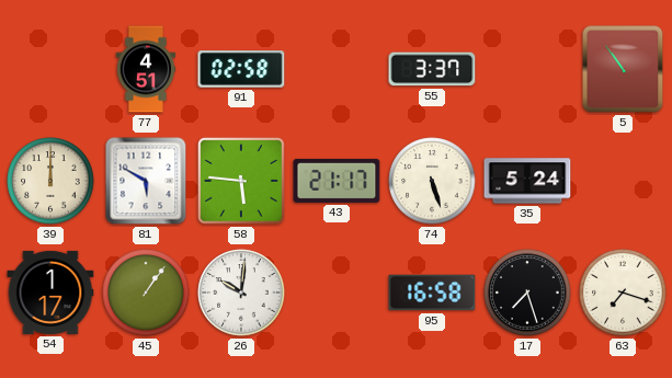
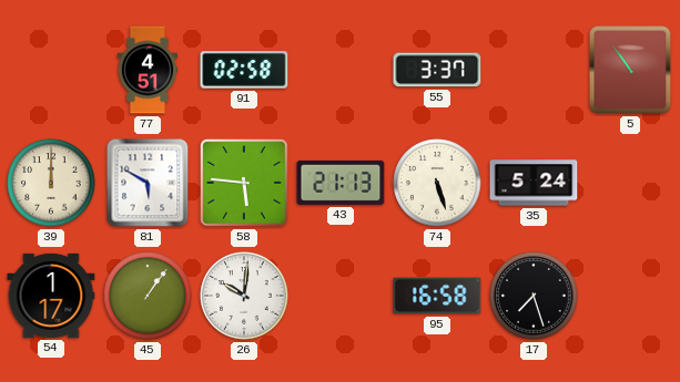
43: 21:17 -> 21:13 (341, 183)
63: 7:18 -> none (623, 293)
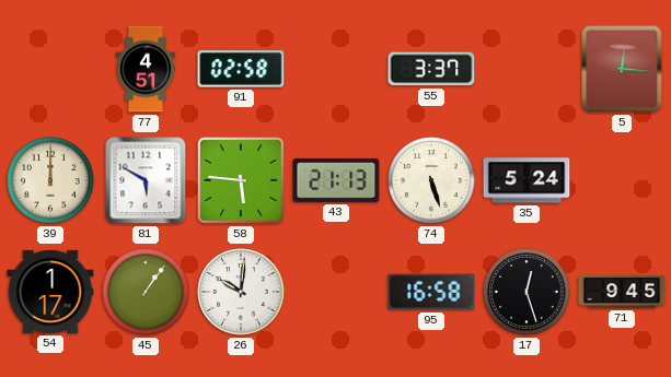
5: 10:54 -> 12:16 (622, 69)
17: 7:27 -> 12:27 (527, 292)
71: none -> 9:45 (622, 292)
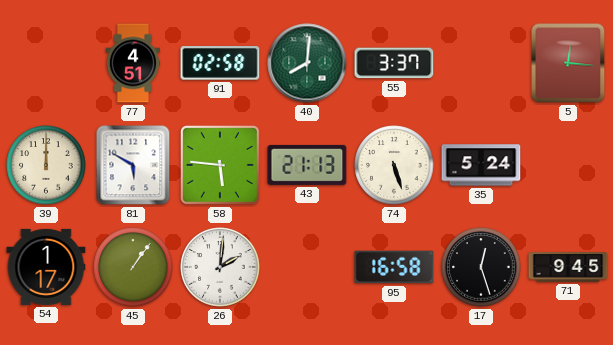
40: none -> 8:01 (307, 63)
26: 10:01 -> 2:01 (220, 267)
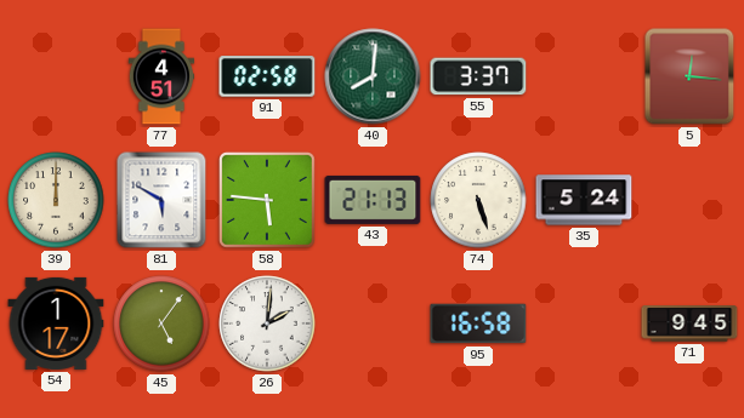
45: 1:06 -> 5:06 (161, 323)
17: 12:27 -> none (481, 267)
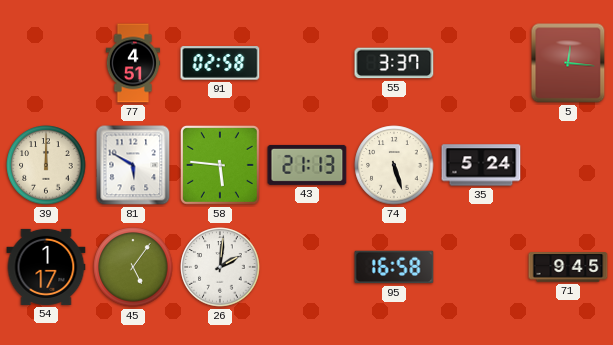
40: 8:01 -> none (373, 76)
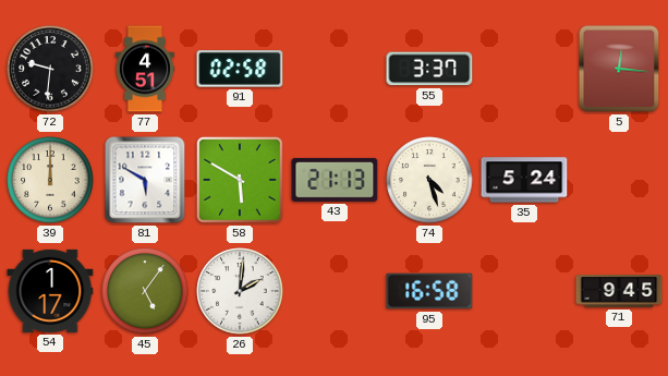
72: none -> 9:31 (50, 69)
58: 5:46 -> 5:50 (240, 180)
74: 5:27 -> 4:27 (429, 180)
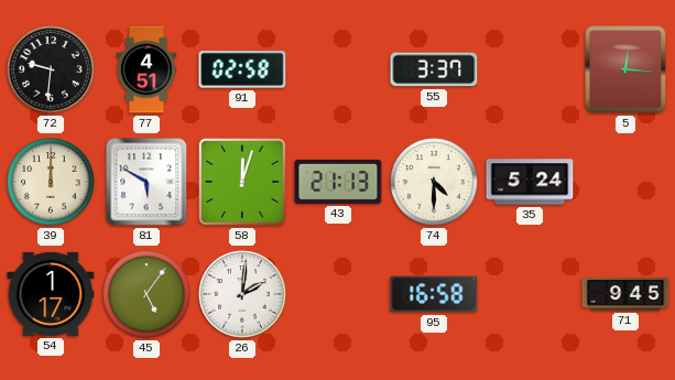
58: 5:50 -> 12:03 (242, 182)
74: 4:27 -> 4:30 (434, 182)
